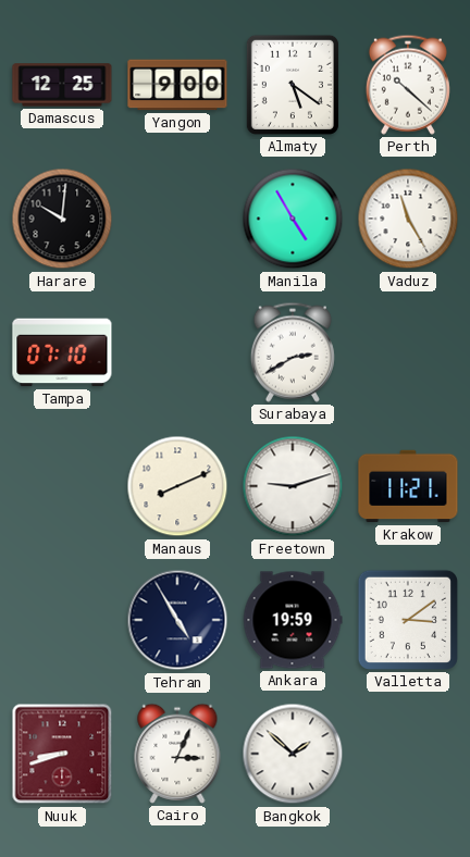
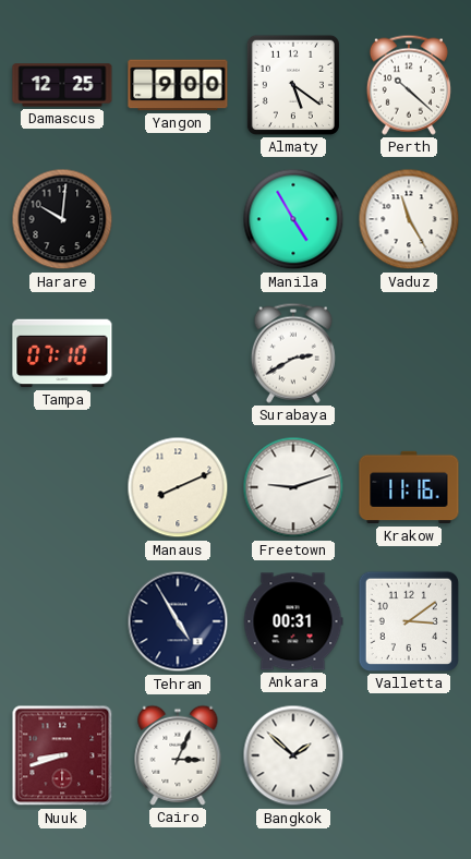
Krakow: 11:21 -> 11:16 (409, 487)
Ankara: 19:59 -> 00:31 (293, 621)
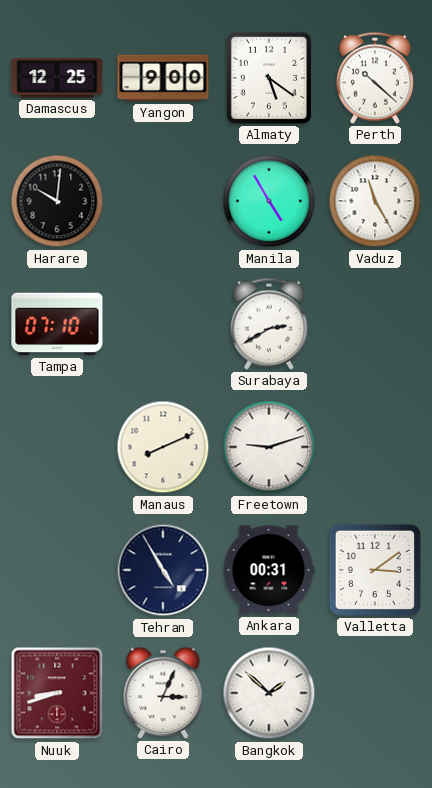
Krakow: 11:16 -> none (409, 487)
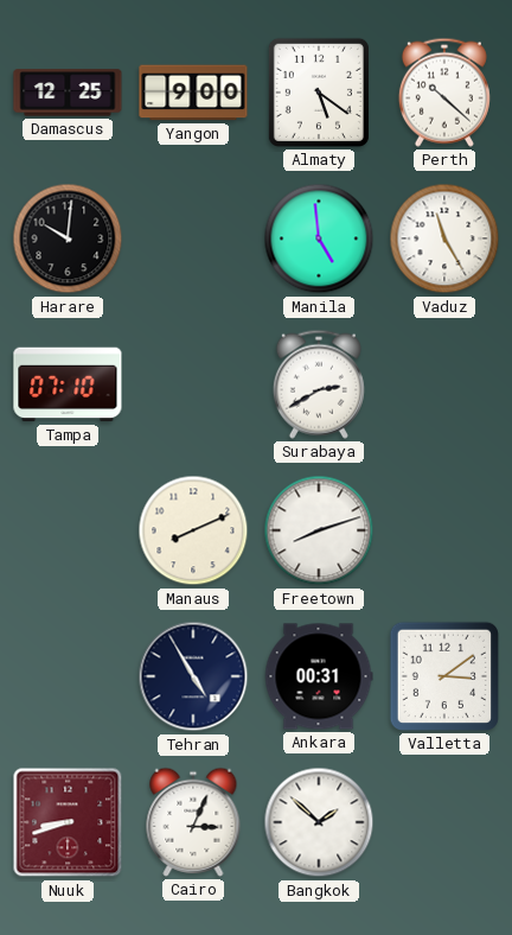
Manila: 4:55 -> 4:59 (319, 238)
Freetown: 9:12 -> 8:12 (319, 530)
